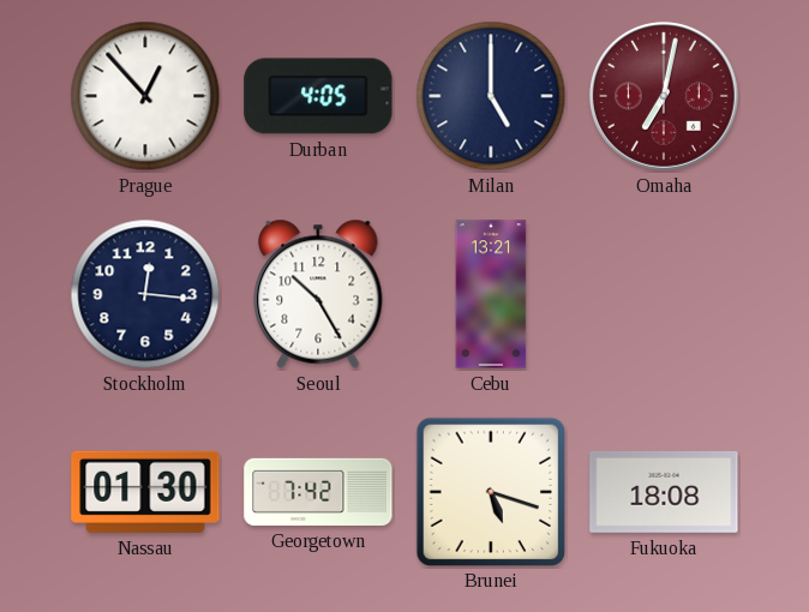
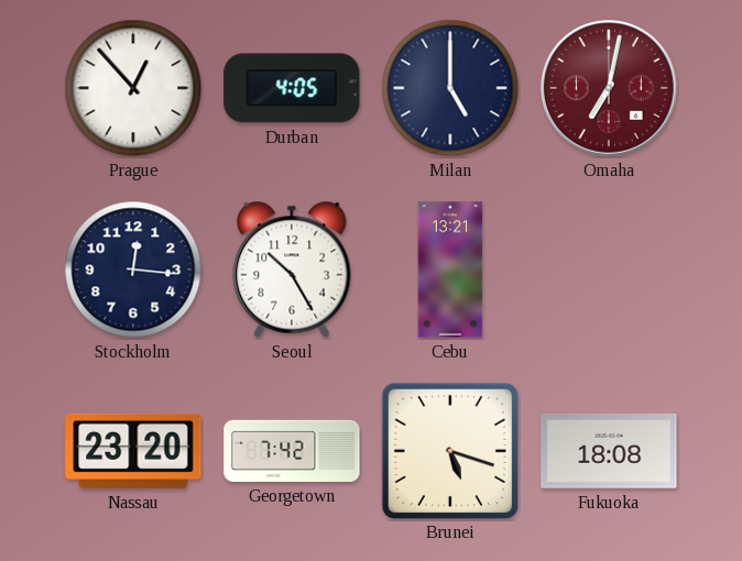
Nassau: 01:30 -> 23:20 (133, 451)
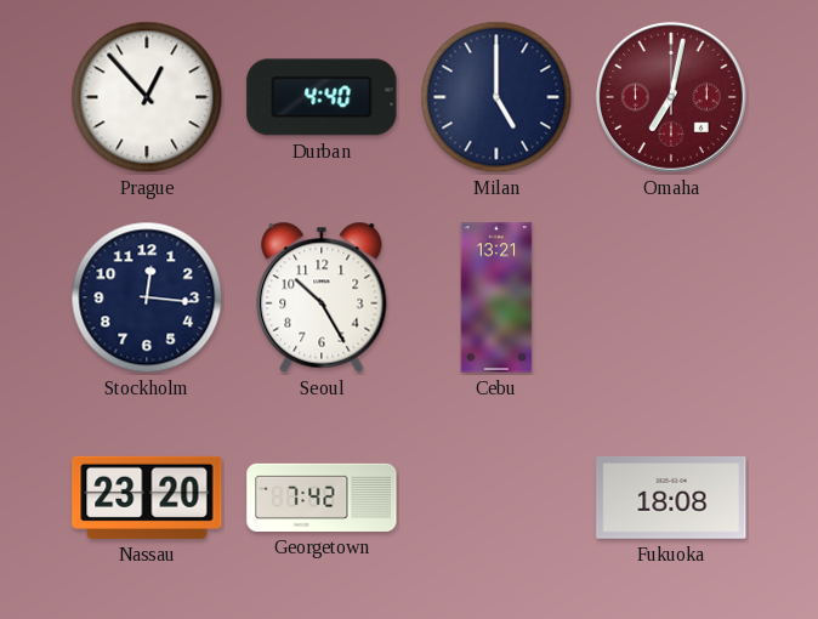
Durban: 4:05 -> 4:40 (322, 97)
Brunei: 5:18 -> none (449, 450)
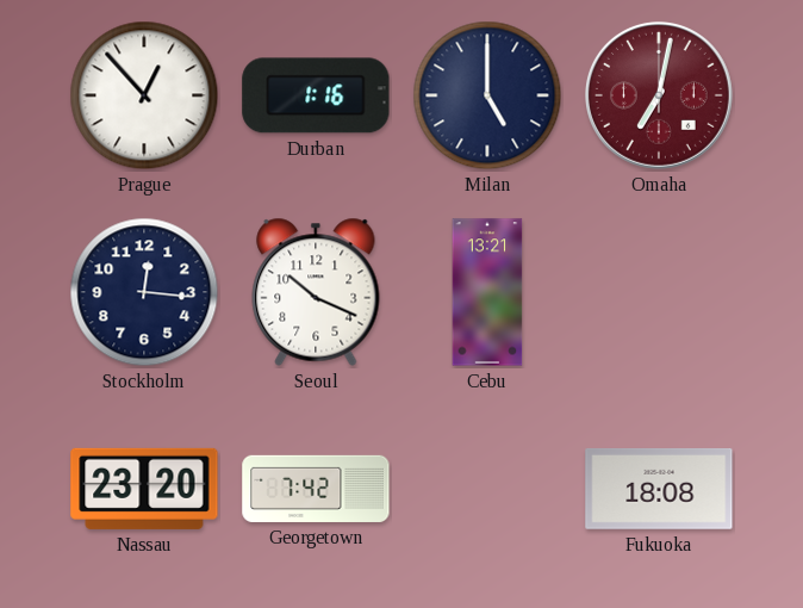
Durban: 4:40 -> 1:16 (316, 95)
Seoul: 10:25 -> 10:19 (316, 292)
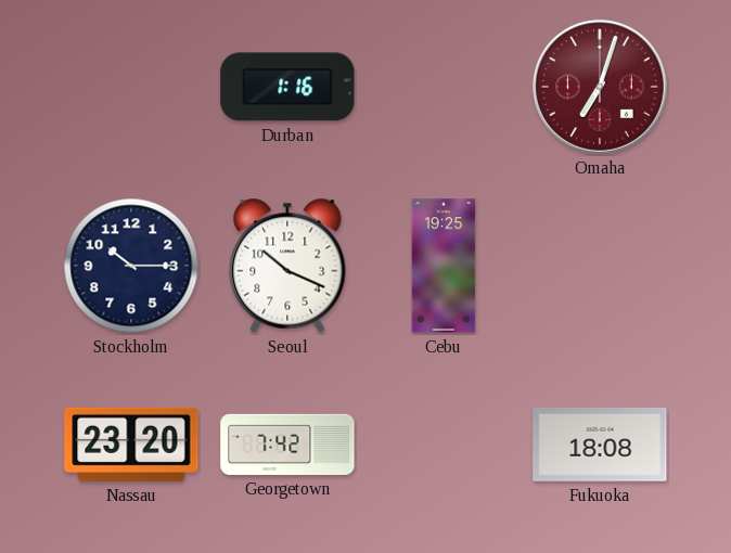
Prague: 12:53 -> none (144, 95)
Milan: 5:00 -> none (487, 95)
Omaha: 7:02 -> 7:03 (600, 87)
Stockholm: 12:16 -> 10:15 (131, 266)
Cebu: 13:21 -> 19:25 (444, 266)
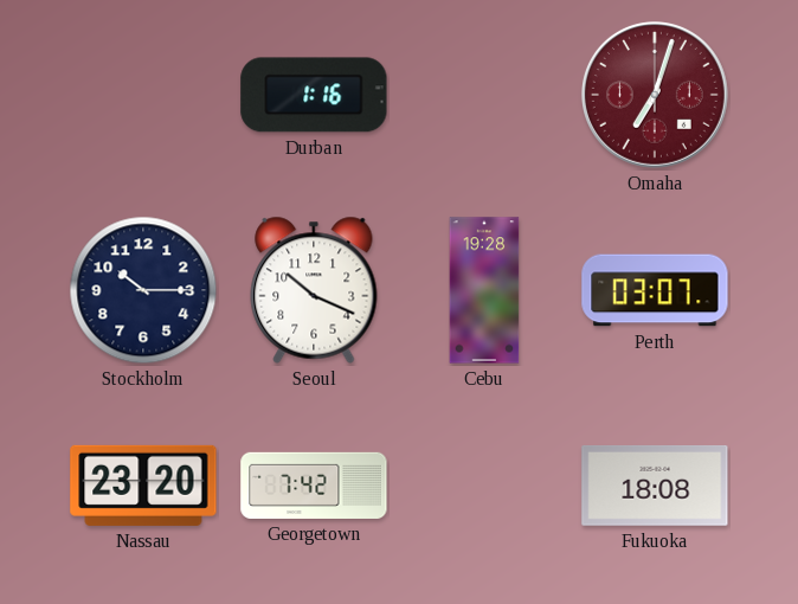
Cebu: 19:25 -> 19:28 (484, 290)
Perth: none -> 03:07 (655, 290)
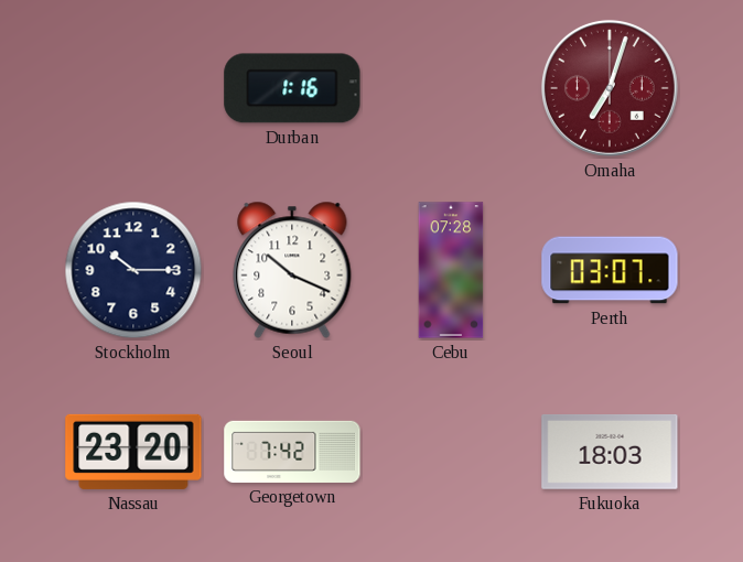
Cebu: 19:28 -> 07:28 (451, 270)
Fukuoka: 18:08 -> 18:03 (610, 452)
